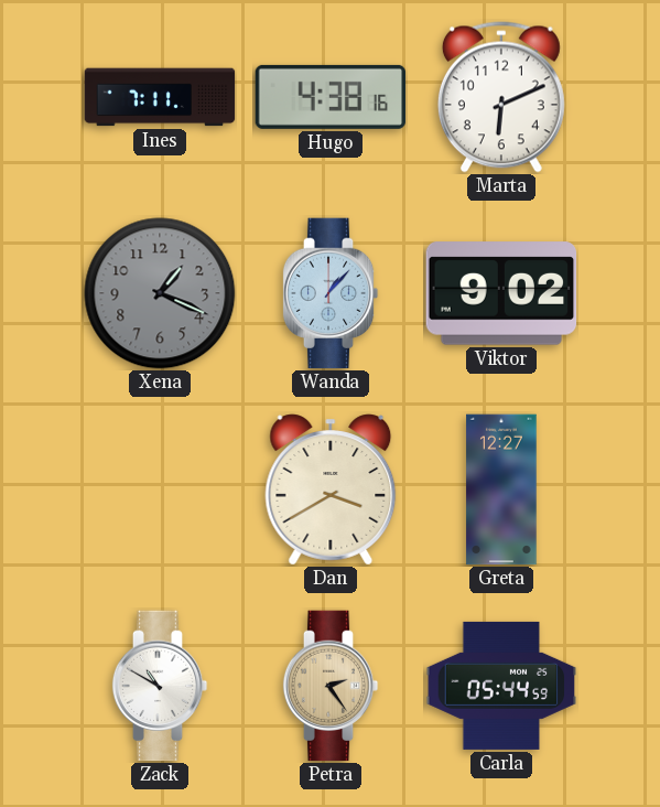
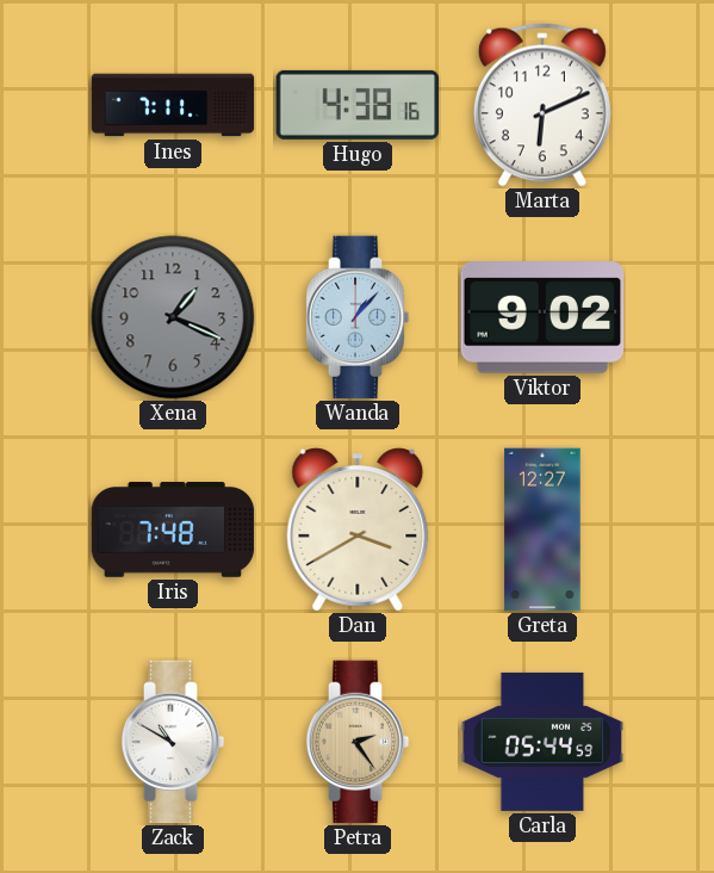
Iris: none -> 7:48 (173, 530)
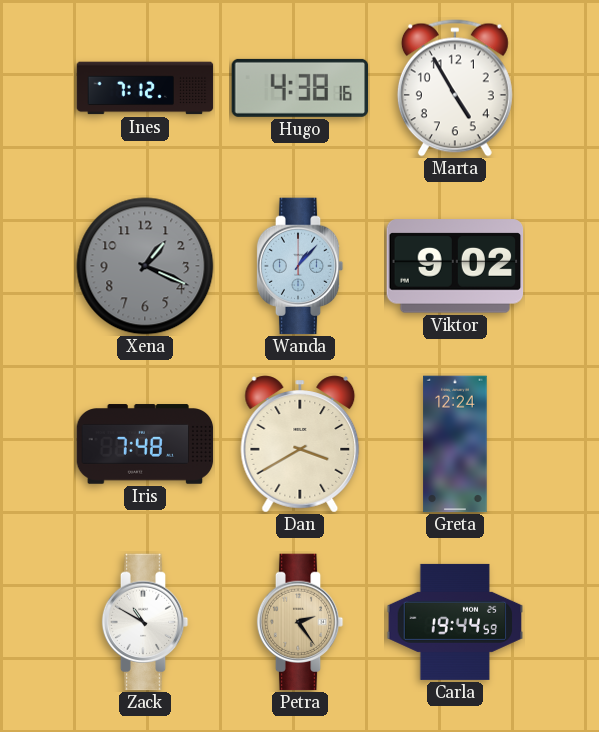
Ines: 7:11 -> 7:12 (145, 88)
Marta: 6:11 -> 4:55 (455, 88)
Greta: 12:27 -> 12:24 (455, 444)
Carla: 05:44 -> 19:44 (455, 622)
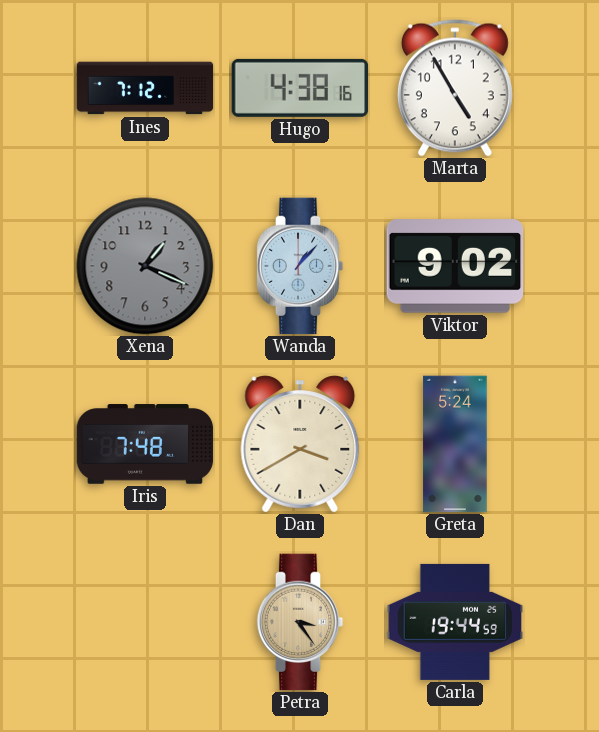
Greta: 12:24 -> 5:24 (455, 444)
Zack: 10:50 -> none (145, 622)
Petra: 2:24 -> 3:24 (300, 622)
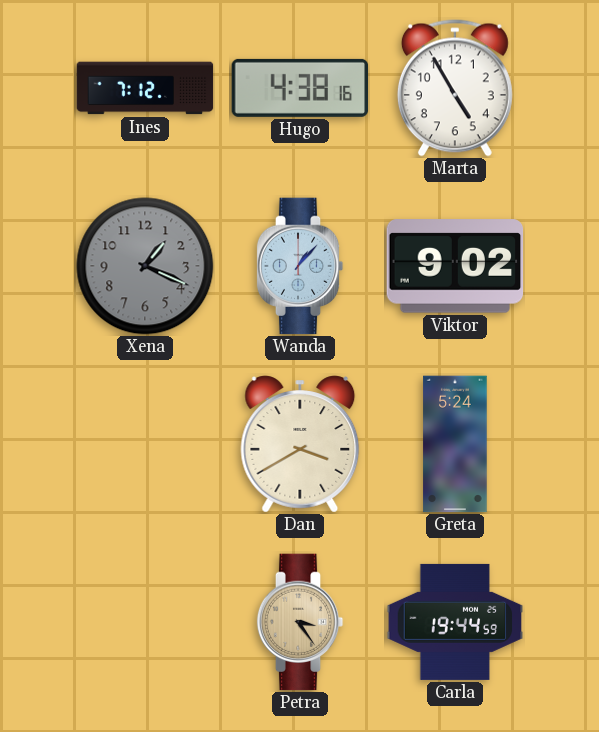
Iris: 7:48 -> none (145, 444)
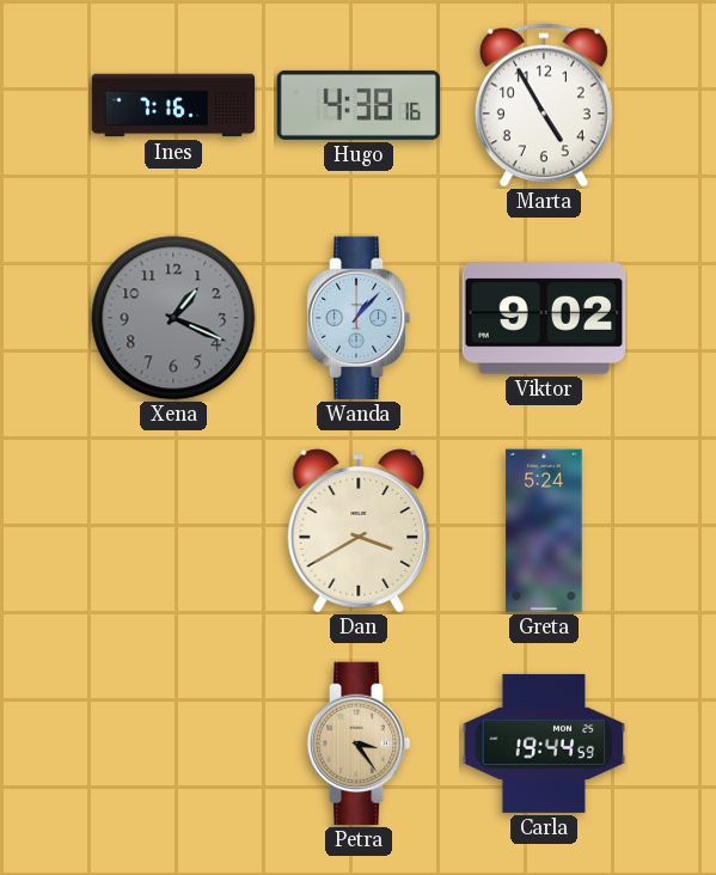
Ines: 7:12 -> 7:16 (173, 105)
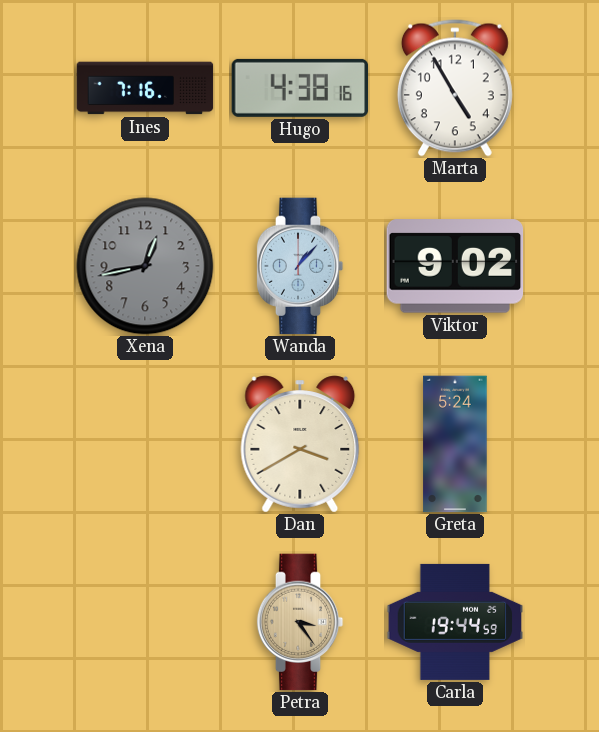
Xena: 1:19 -> 12:43 (145, 266)
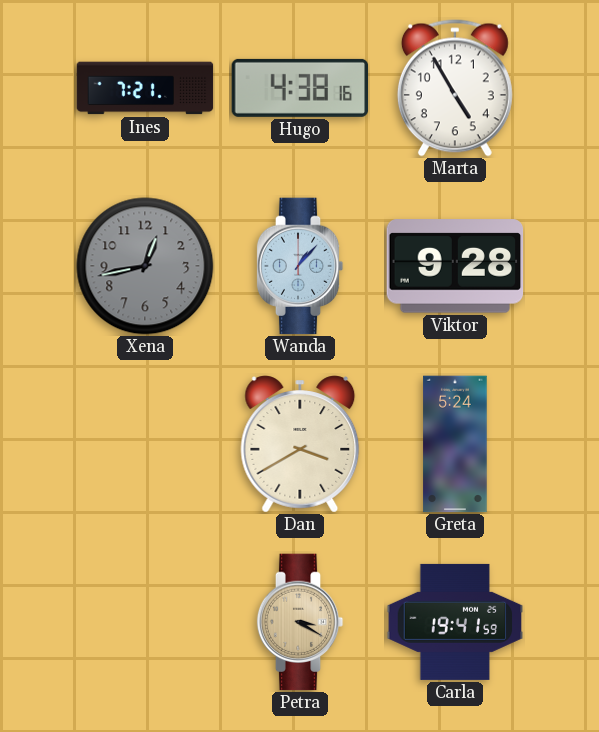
Ines: 7:16 -> 7:21 (145, 88)
Viktor: 9:02 -> 9:28 (455, 266)
Petra: 3:24 -> 3:20 (300, 622)
Carla: 19:44 -> 19:41 (455, 622)
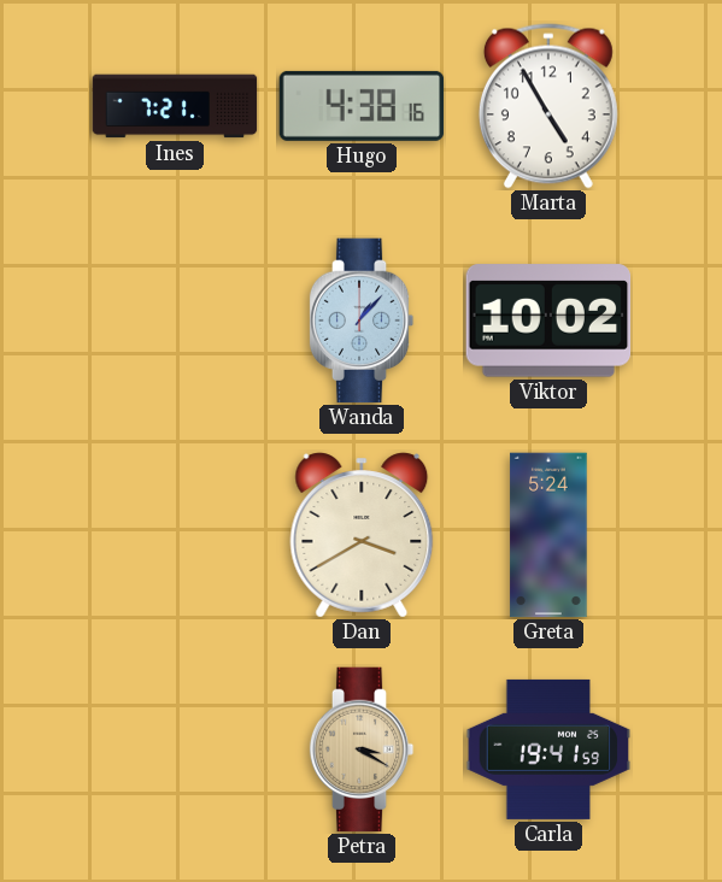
Xena: 12:43 -> none (145, 266)
Viktor: 9:28 -> 10:02 (548, 321)
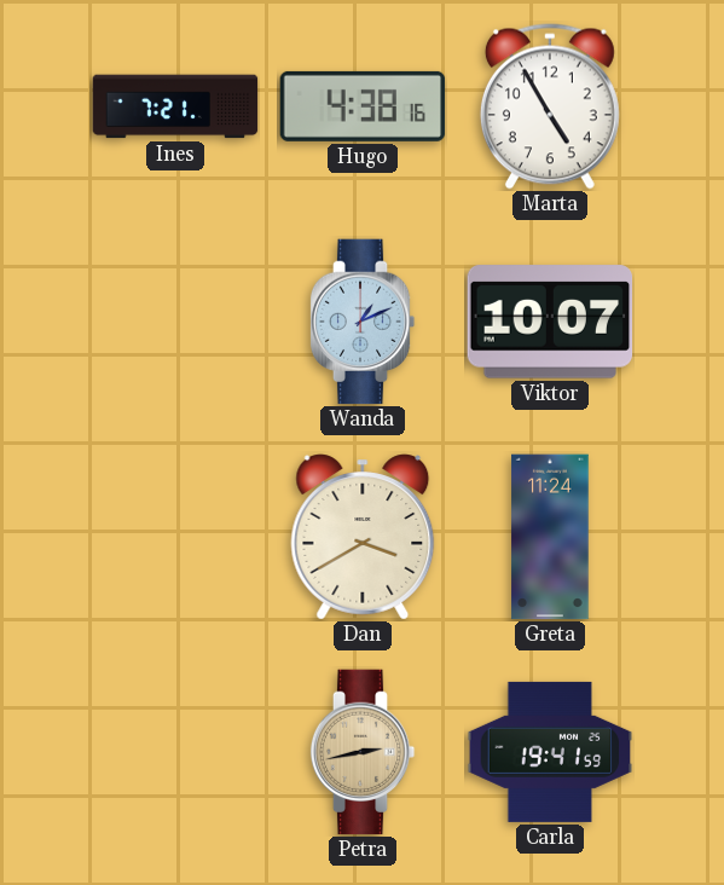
Wanda: 1:07 -> 1:11 (363, 322)
Viktor: 10:02 -> 10:07 (550, 322)
Greta: 5:24 -> 11:24 (550, 537)
Petra: 3:20 -> 2:43 (363, 752)
